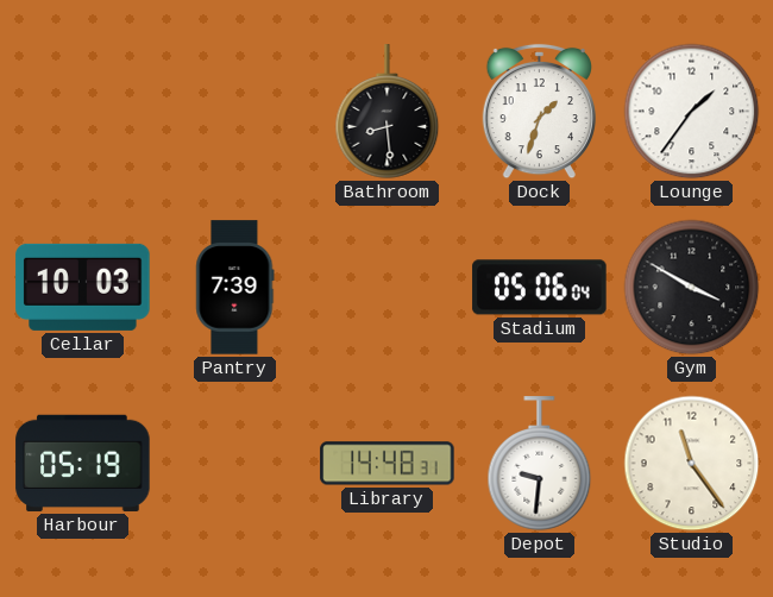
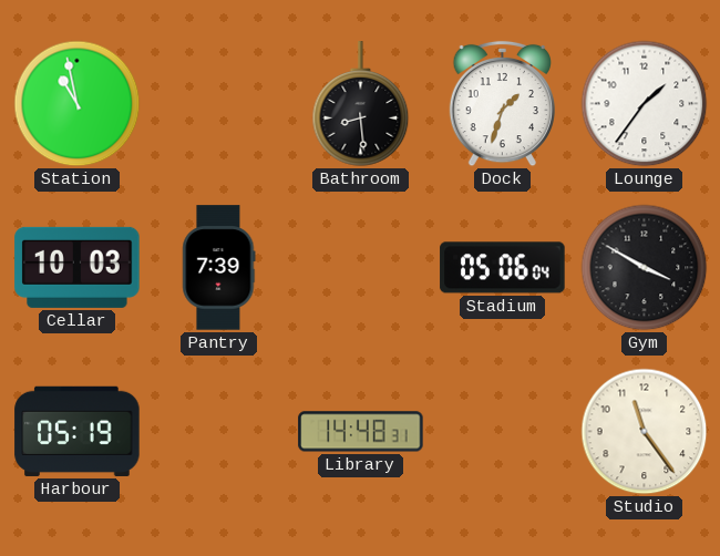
Station: none -> 10:58 (78, 104)
Depot: 9:31 -> none (540, 464)
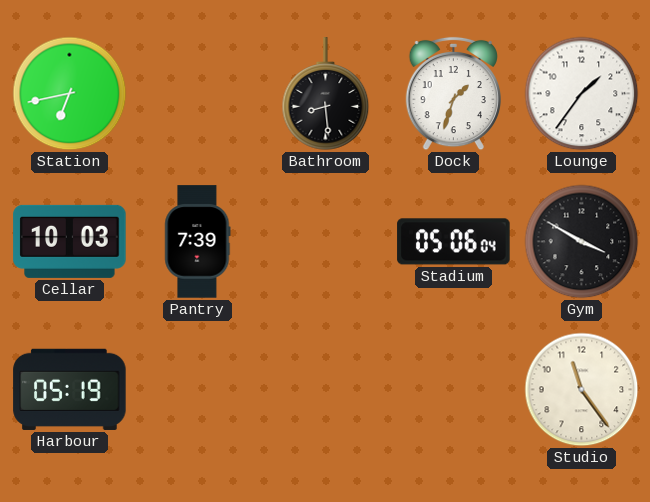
Station: 10:58 -> 6:43 (70, 94)
Library: 14:48 -> none (361, 432)
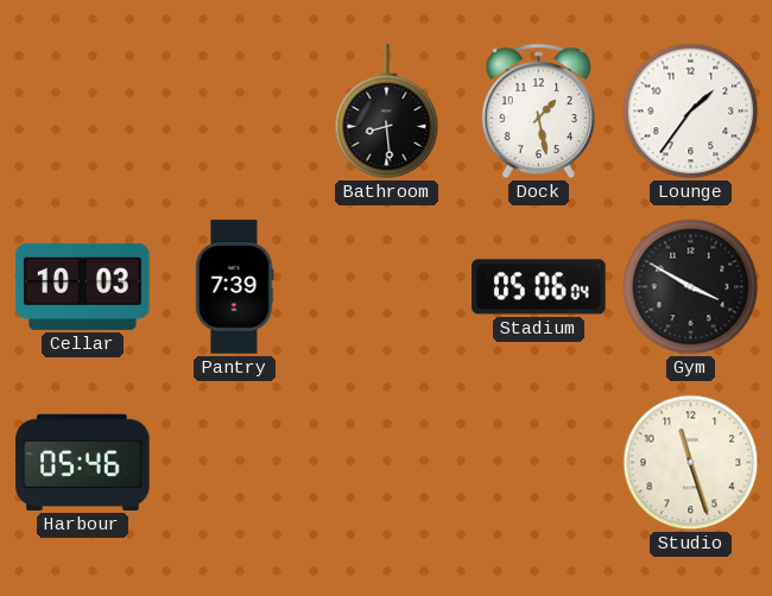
Station: 6:43 -> none (70, 94)
Dock: 1:33 -> 1:28 (538, 112)
Harbour: 05:19 -> 05:46 (83, 462)
Studio: 11:24 -> 11:27 (691, 463)
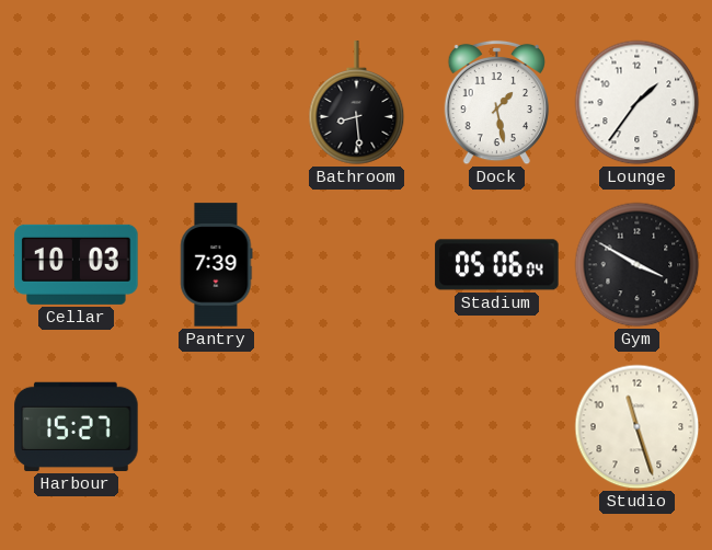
Harbour: 05:46 -> 15:27 (77, 426)
